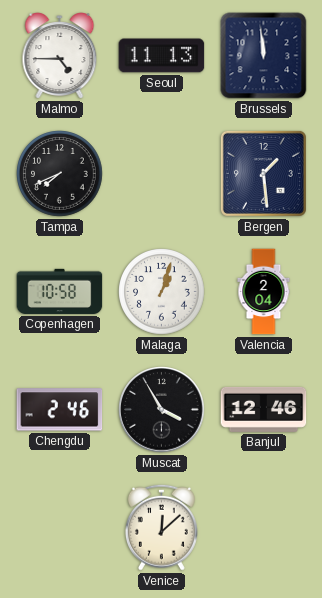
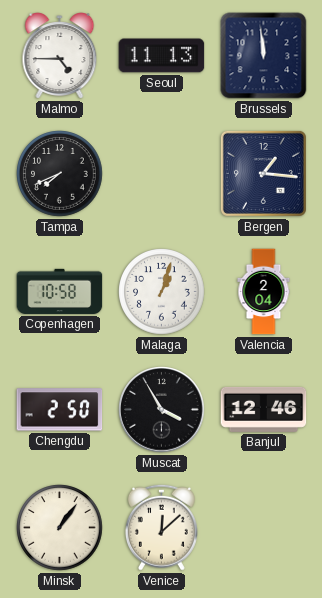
Bergen: 1:29 -> 1:16 (263, 173)
Chengdu: 2:46 -> 2:50 (60, 410)
Minsk: none -> 1:06 (60, 528)
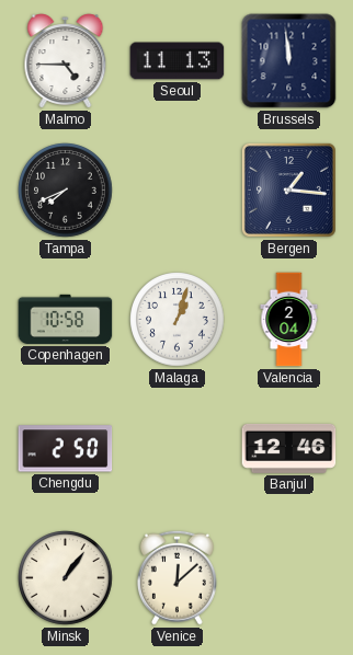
Muscat: 3:55 -> none (162, 410)
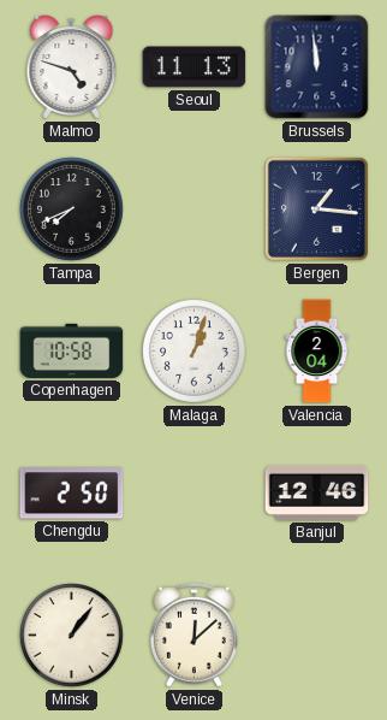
Malmo: 4:45 -> 4:48 (72, 67)
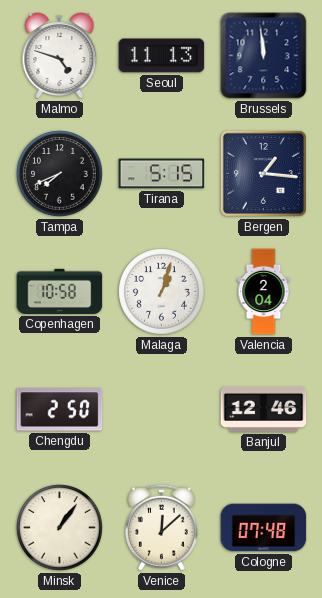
Tirana: none -> 5:15 (162, 174)
Cologne: none -> 07:48 (264, 528)
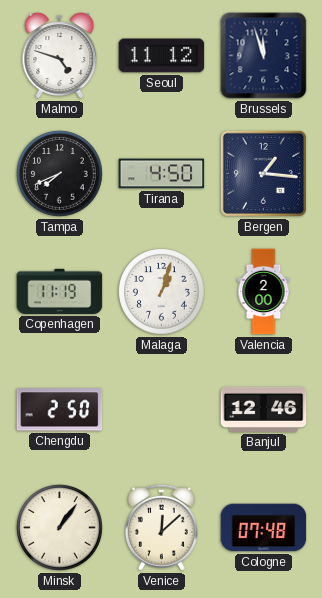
Seoul: 11:13 -> 11:12 (162, 56)
Brussels: 11:59 -> 11:57 (264, 56)
Tirana: 5:15 -> 4:50 (162, 174)
Copenhagen: 10:58 -> 11:19 (60, 291)
Valencia: 2:04 -> 2:00 (264, 292)
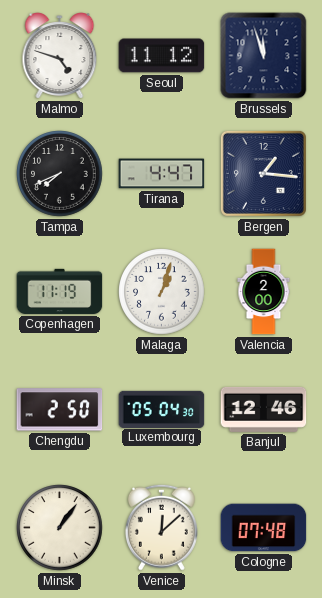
Tirana: 4:50 -> 4:47 (162, 174)
Luxembourg: none -> 05:04 (162, 409)
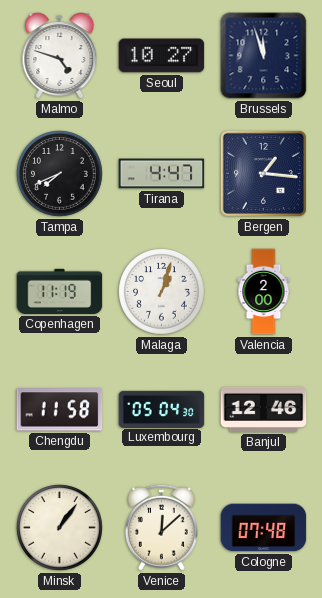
Seoul: 11:12 -> 10:27 (162, 56)
Chengdu: 2:50 -> 11:58 (60, 410)
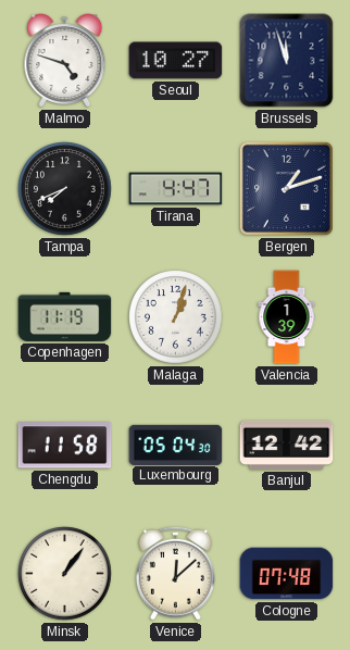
Bergen: 1:16 -> 1:12 (286, 188)
Valencia: 2:00 -> 1:39 (287, 317)
Banjul: 12:46 -> 12:42 (287, 445)
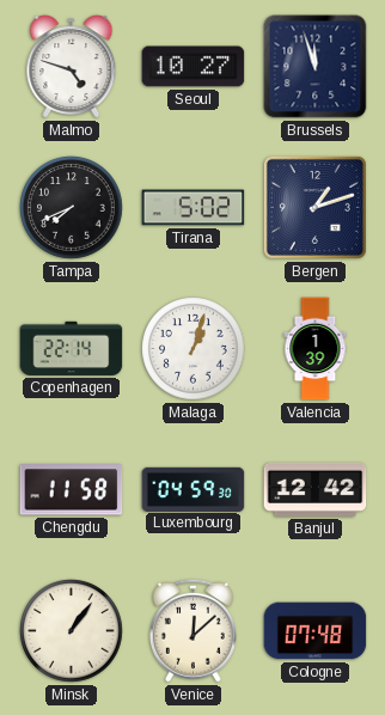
Tirana: 4:47 -> 5:02 (194, 208)
Copenhagen: 11:19 -> 22:14 (72, 348)
Luxembourg: 05:04 -> 04:59 (194, 489)
